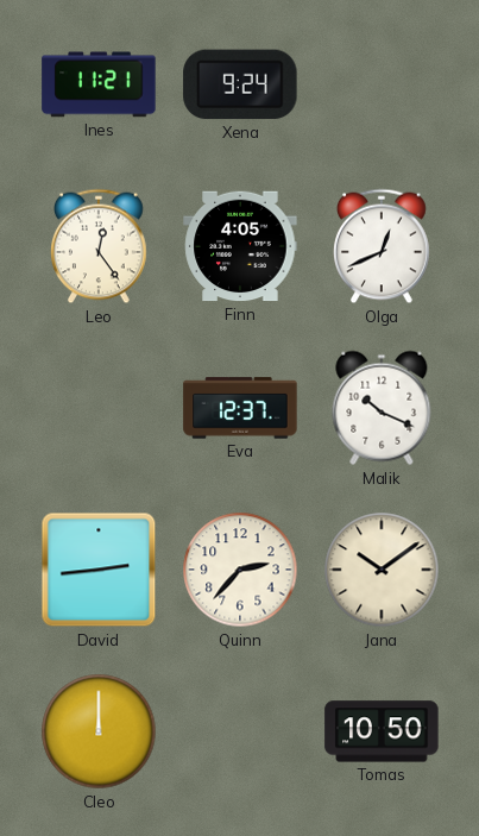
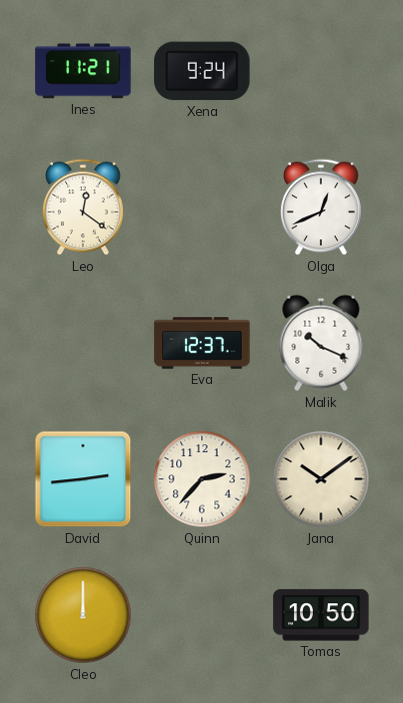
Leo: 12:24 -> 12:21 (84, 207)
Finn: 4:05 -> none (240, 246)
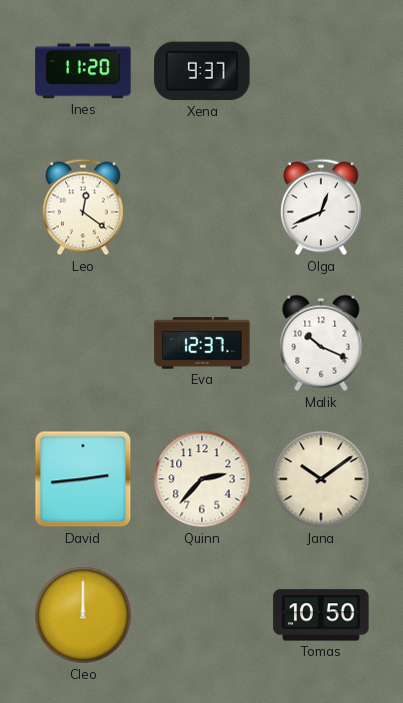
Ines: 11:21 -> 11:20 (83, 71)
Xena: 9:24 -> 9:37 (202, 71)
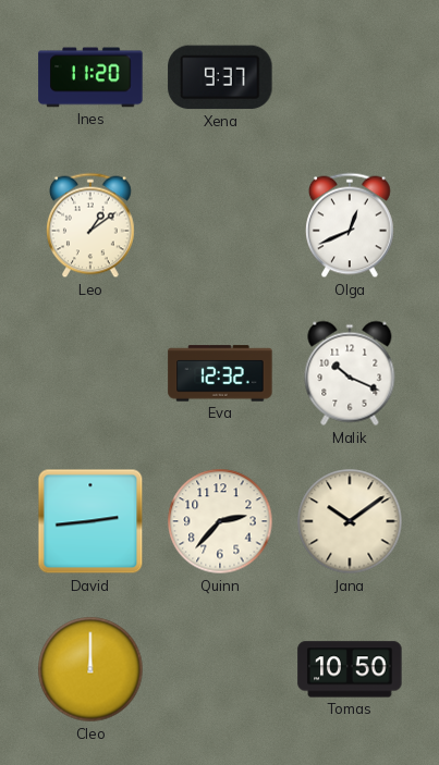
Leo: 12:21 -> 1:09 (92, 225)
Eva: 12:37 -> 12:32 (220, 373)
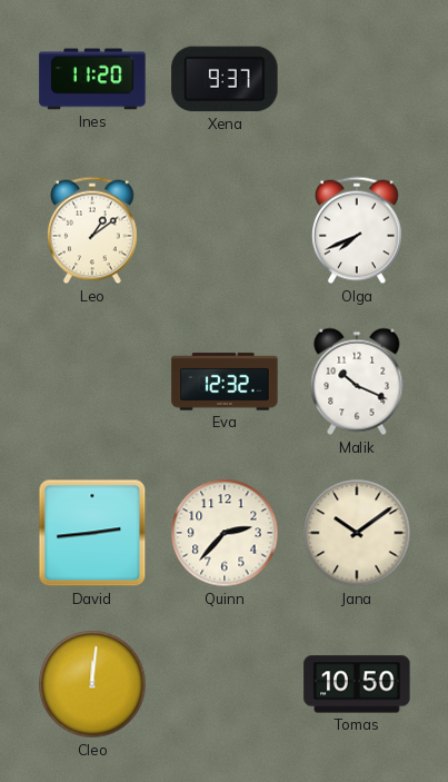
Olga: 12:41 -> 7:41 (358, 230)
Cleo: 12:00 -> 12:01 (92, 684)
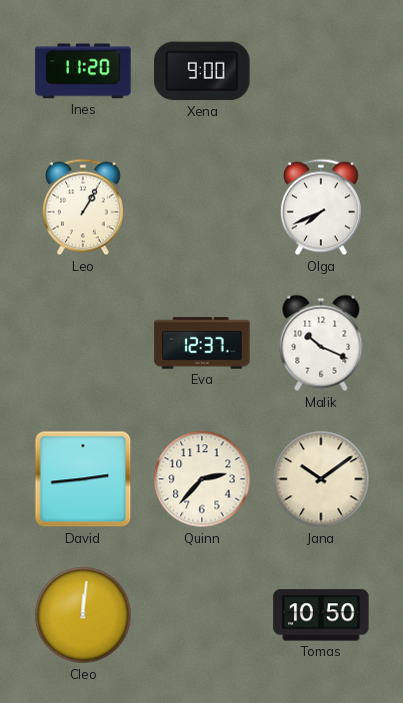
Xena: 9:37 -> 9:00 (202, 71)
Leo: 1:09 -> 1:05 (84, 207)
Eva: 12:32 -> 12:37 (202, 343)
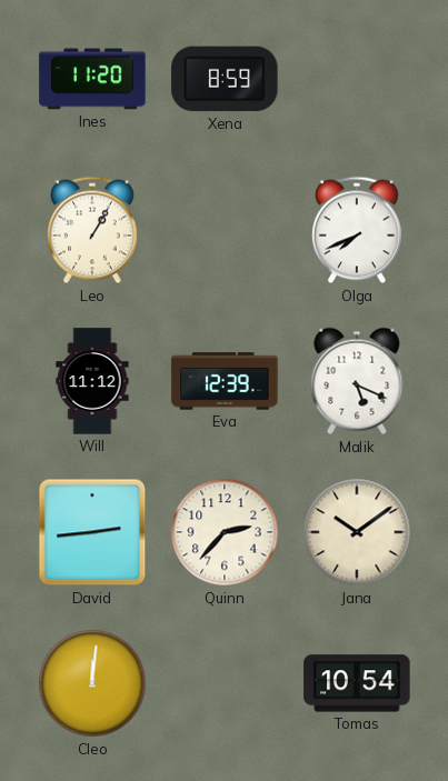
Xena: 9:00 -> 8:59 (225, 79)
Will: none -> 11:12 (92, 381)
Eva: 12:37 -> 12:39 (225, 381)
Malik: 10:19 -> 5:19 (357, 381)
Tomas: 10:50 -> 10:54 (357, 683)
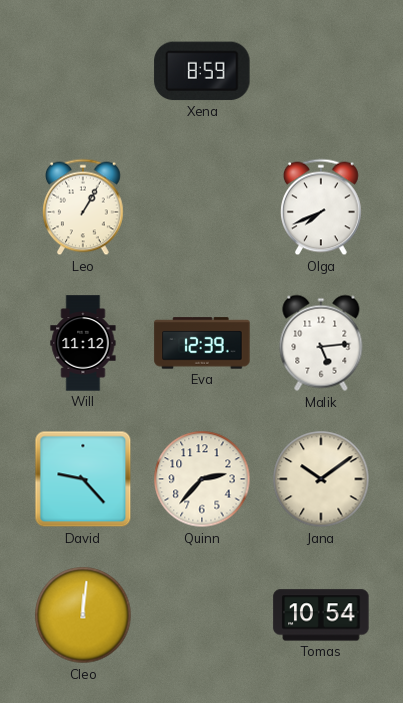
Ines: 11:20 -> none (92, 79)
Malik: 5:19 -> 5:14 (321, 343)
David: 2:44 -> 9:23 (83, 479)
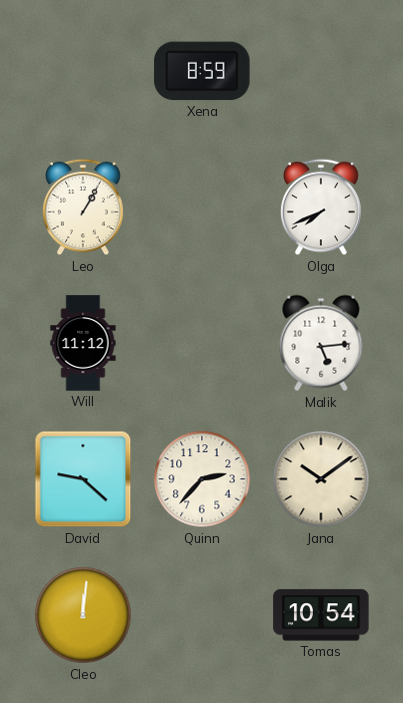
Eva: 12:39 -> none (202, 343)
David: 9:23 -> 9:22 (83, 479)
